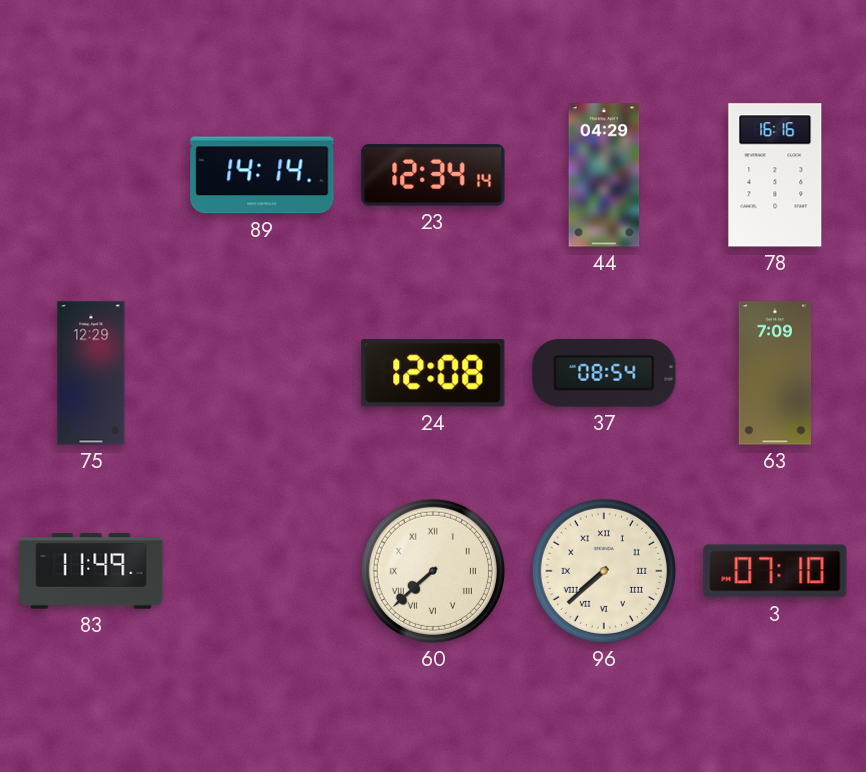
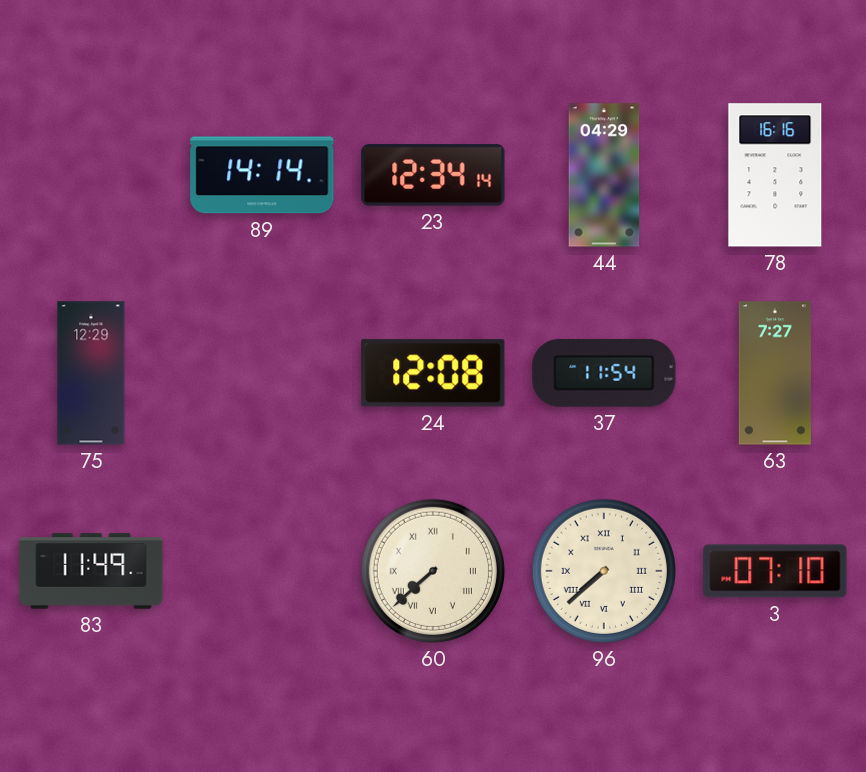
37: 08:54 -> 11:54 (604, 374)
63: 7:09 -> 7:27 (775, 373)
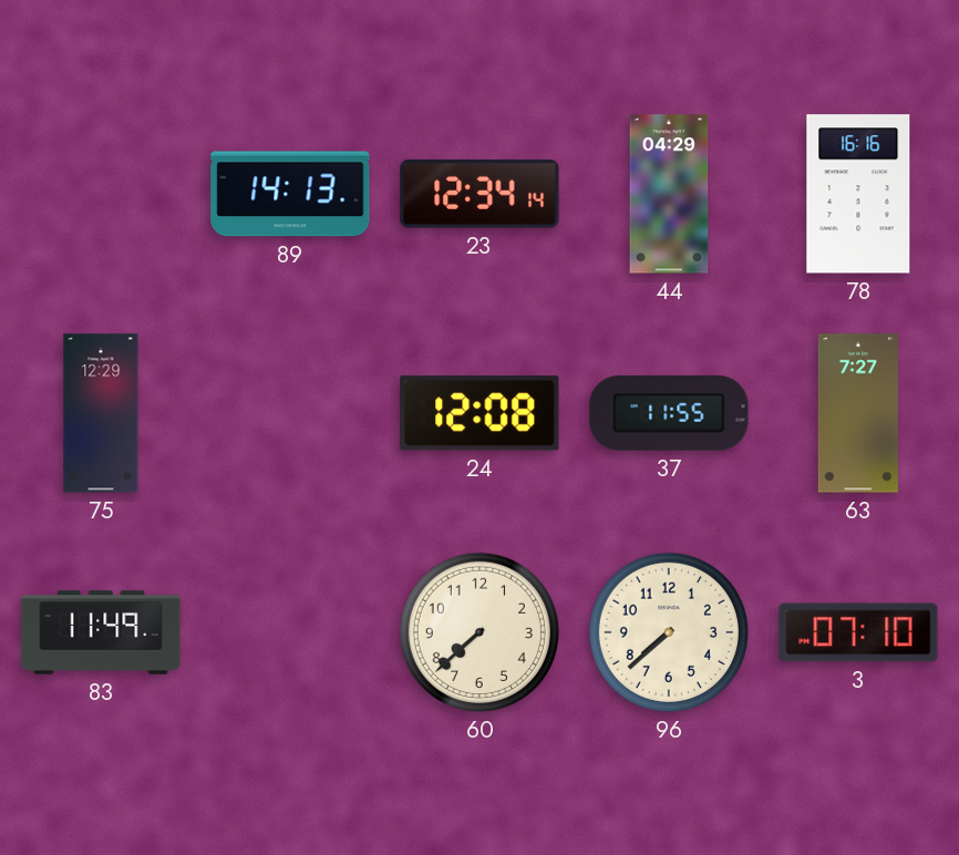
89: 14:14 -> 14:13 (290, 194)
37: 11:54 -> 11:55 (669, 414)
60 numerals: Roman -> Arabic (479, 632)
96 numerals: Roman -> Arabic (669, 632)
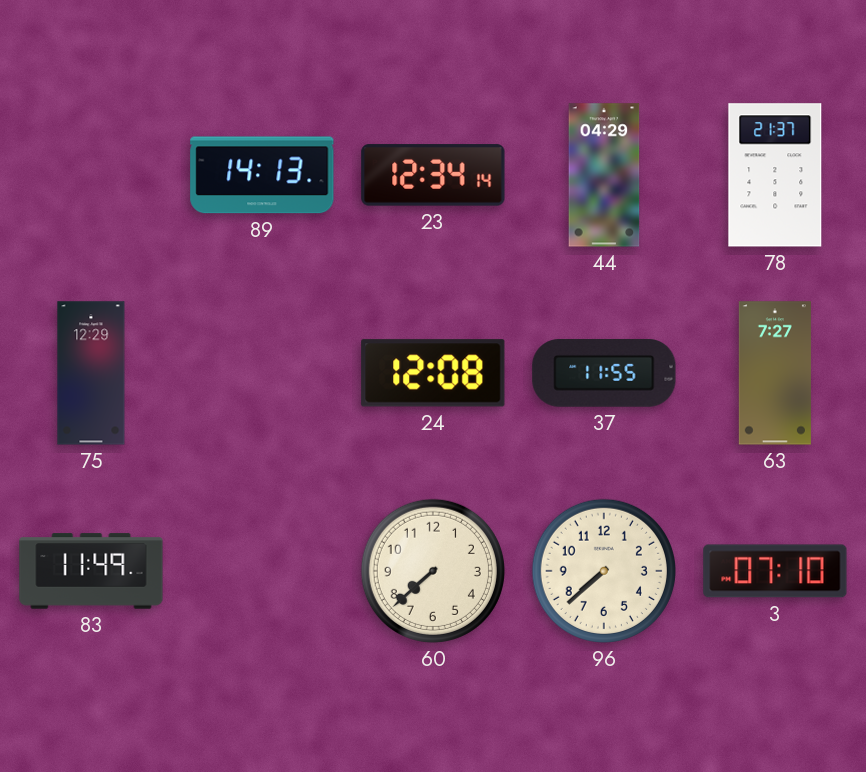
78: 16:16 -> 21:37 (775, 175)
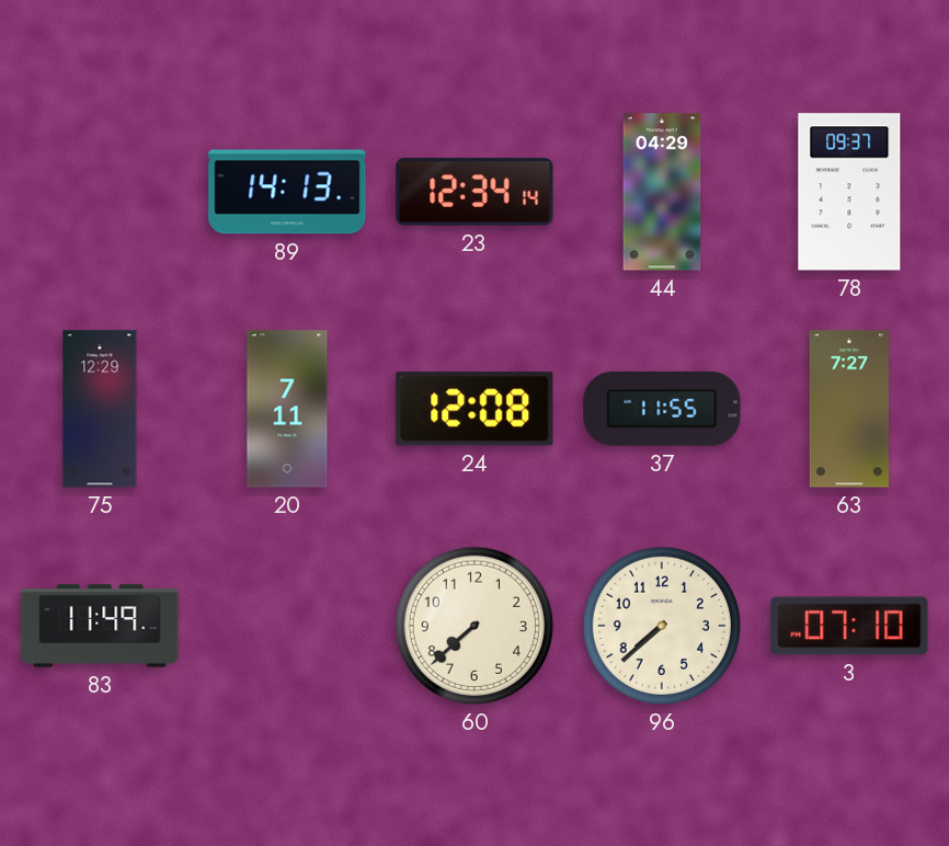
78: 21:37 -> 09:37 (849, 192)
20: none -> 7:11 (287, 409)
